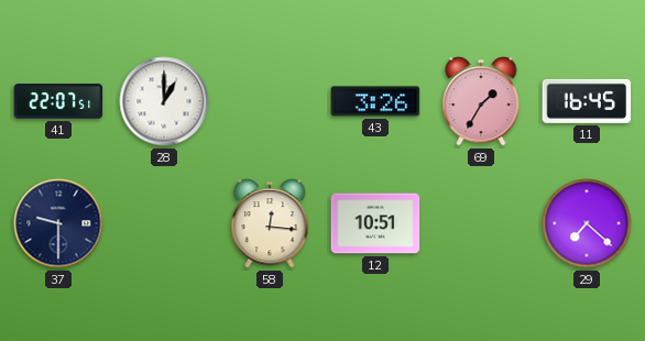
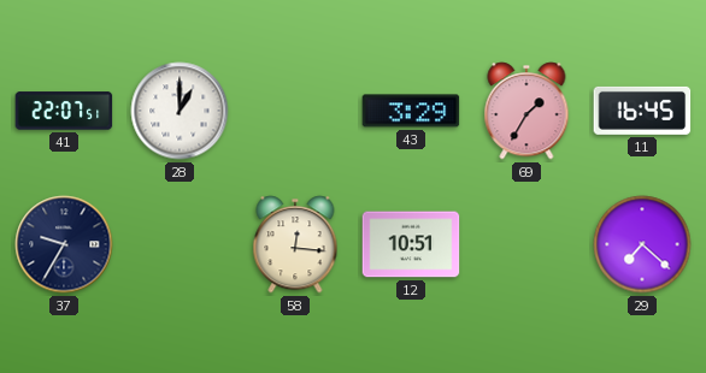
43: 3:26 -> 3:29 (411, 111)
37: 9:30 -> 9:35 (64, 244)
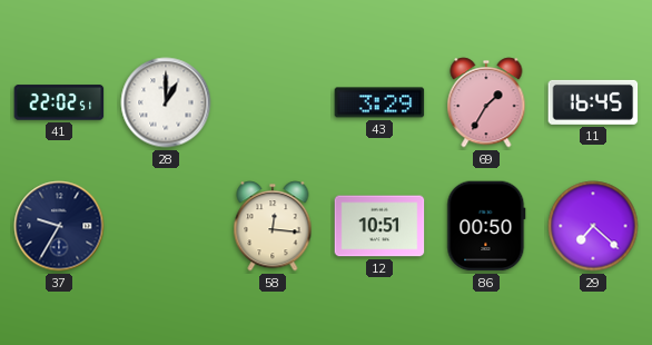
41: 22:07 -> 22:02 (59, 102)
86: none -> 00:50 (486, 226)
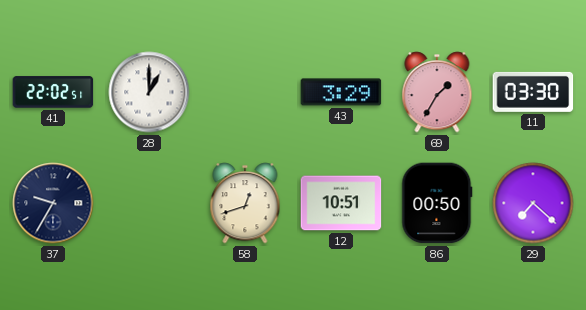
11: 16:45 -> 03:30 (533, 92)
58: 12:16 -> 12:42 (245, 203)
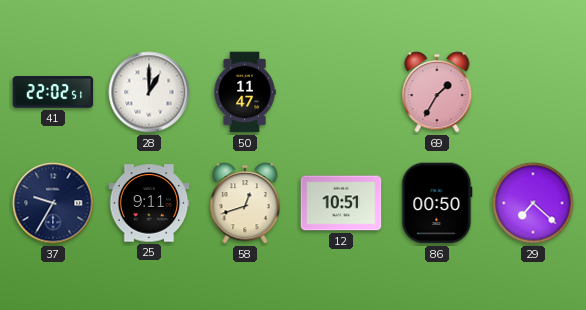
50: none -> 11:47 (245, 92)
43: 3:29 -> none (341, 92)
11: 03:30 -> none (533, 92)
25: none -> 9:11 (149, 203)
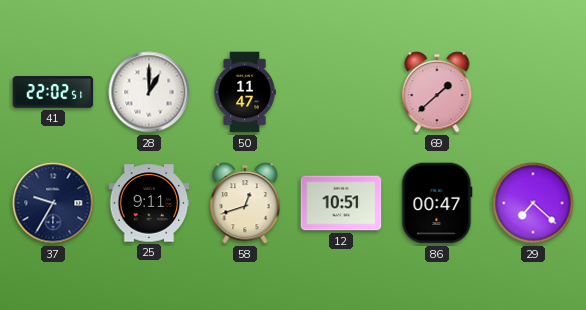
69: 1:35 -> 1:38 (437, 92)
86: 00:50 -> 00:47 (437, 203)
